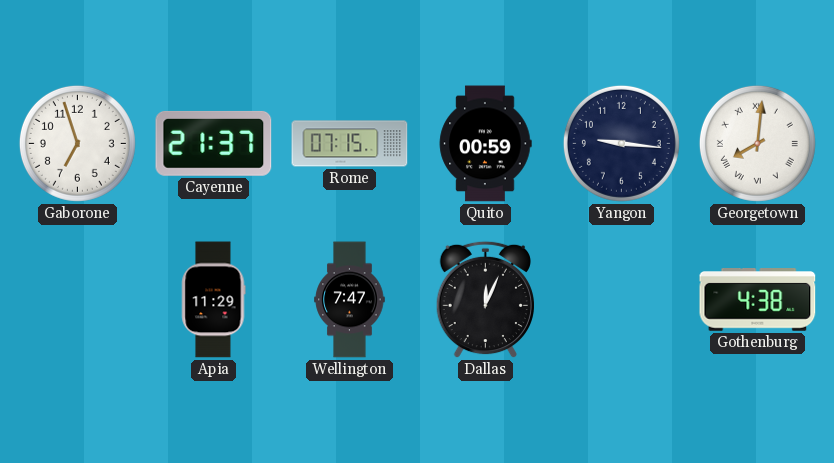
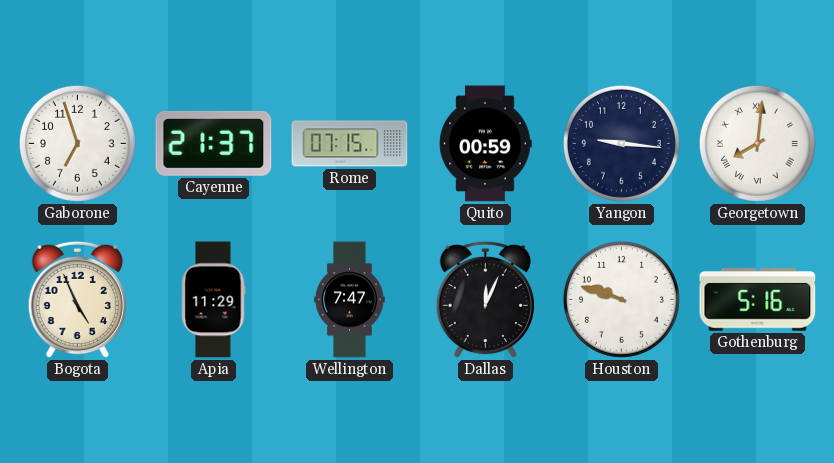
Bogota: none -> 4:56 (77, 300)
Houston: none -> 9:48 (621, 299)
Gothenburg: 4:38 -> 5:16 (758, 300)
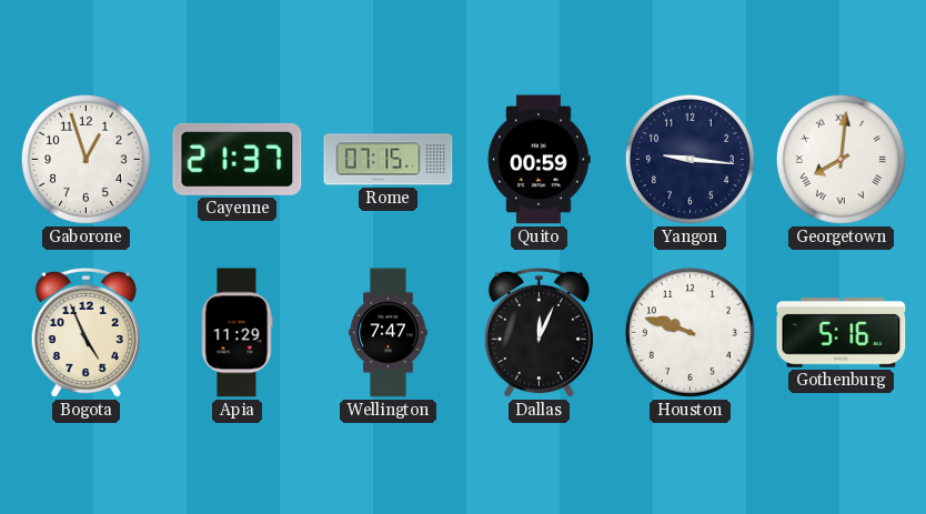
Gaborone: 6:57 -> 12:57 (85, 159)
